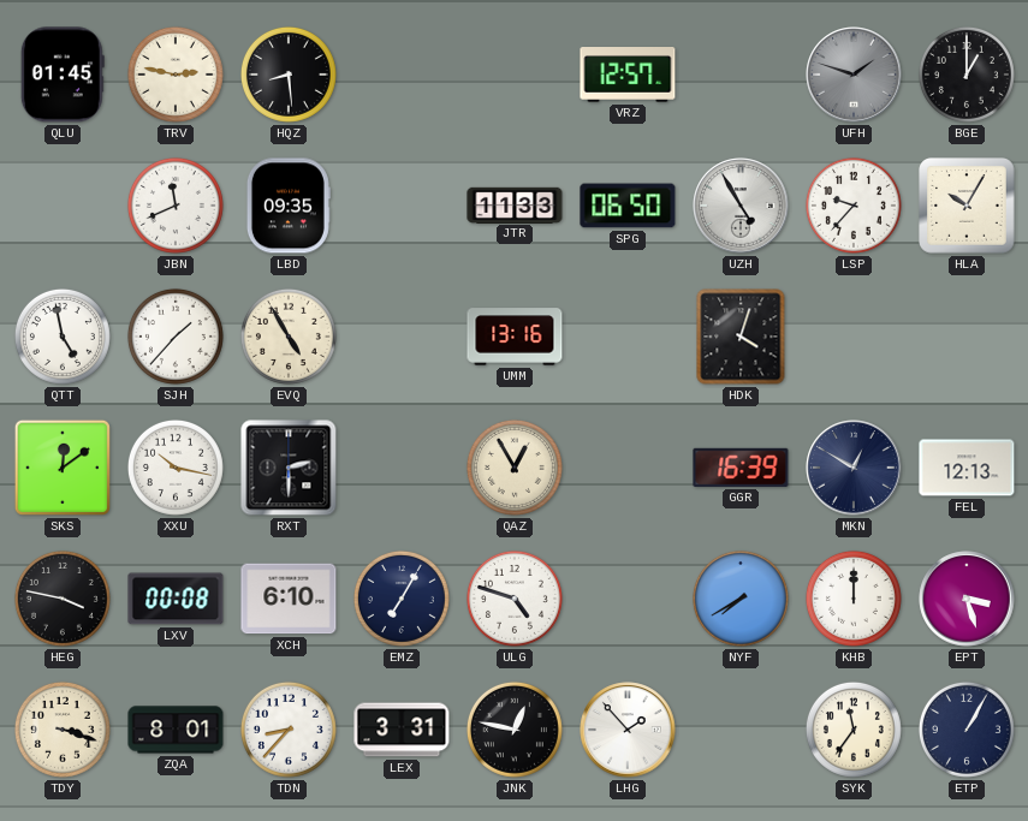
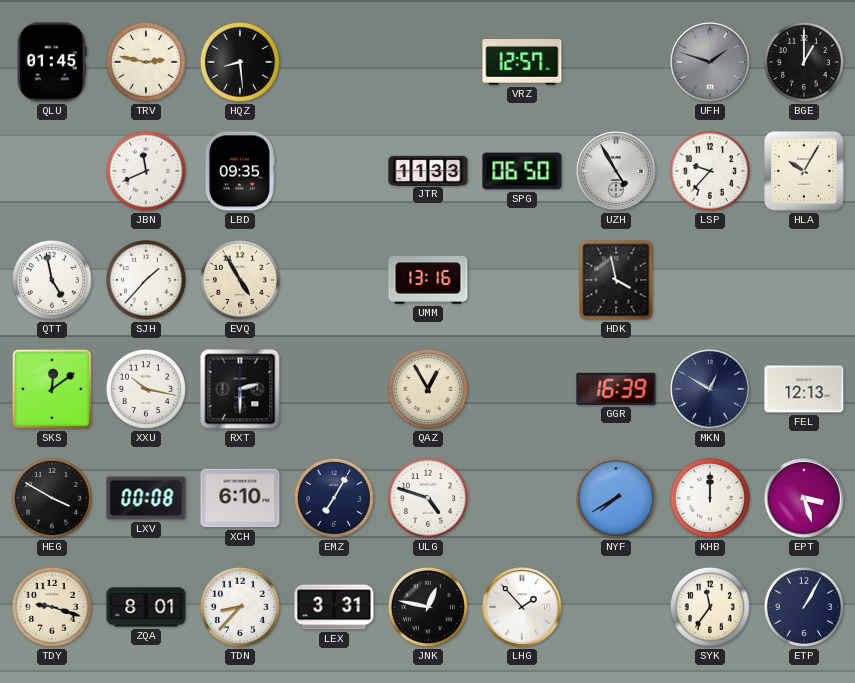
HDK: 4:03 -> 3:58 (616, 280)
HEG: 3:47 -> 3:50 (52, 498)
TDY: 3:18 -> 9:18 (52, 607)
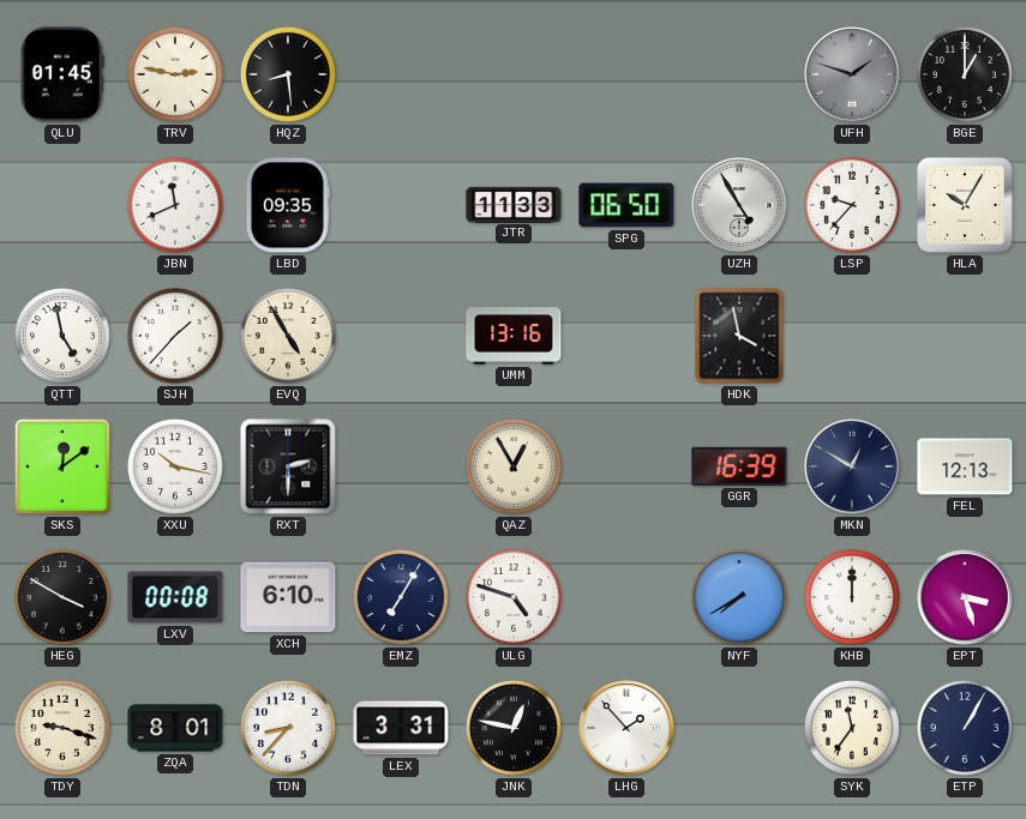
VRZ: 12:57 -> none (522, 63)
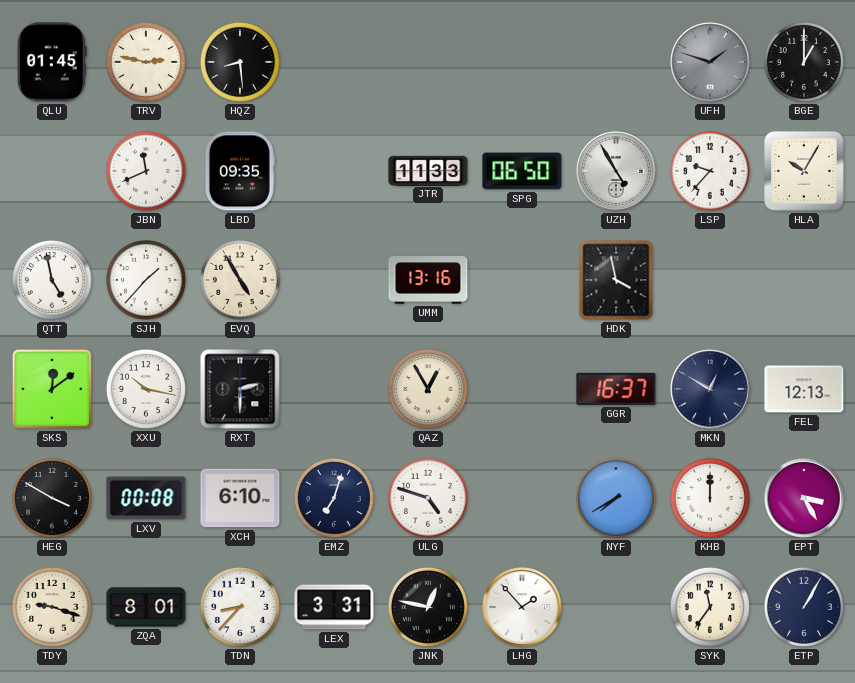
GGR: 16:39 -> 16:37 (616, 389)
EMZ: 7:05 -> 7:03 (334, 498)
EPT: 3:27 -> 3:25 (804, 498)
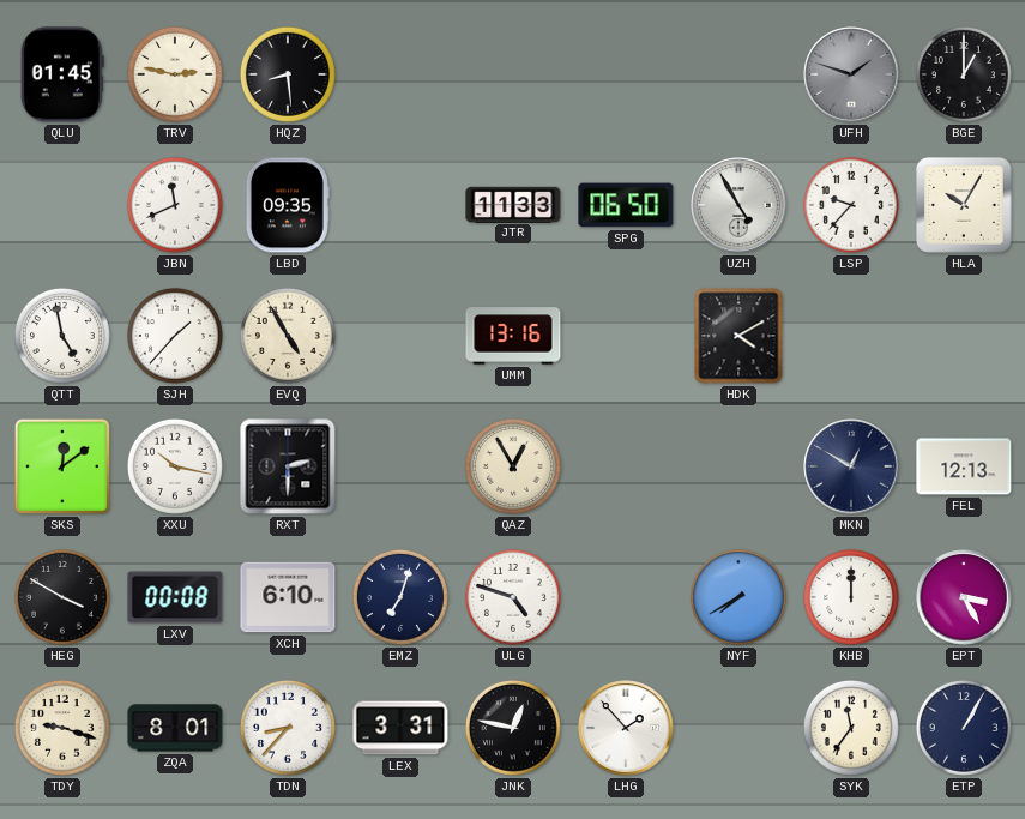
HDK: 3:58 -> 4:10 (738, 336)
GGR: 16:37 -> none (616, 389)
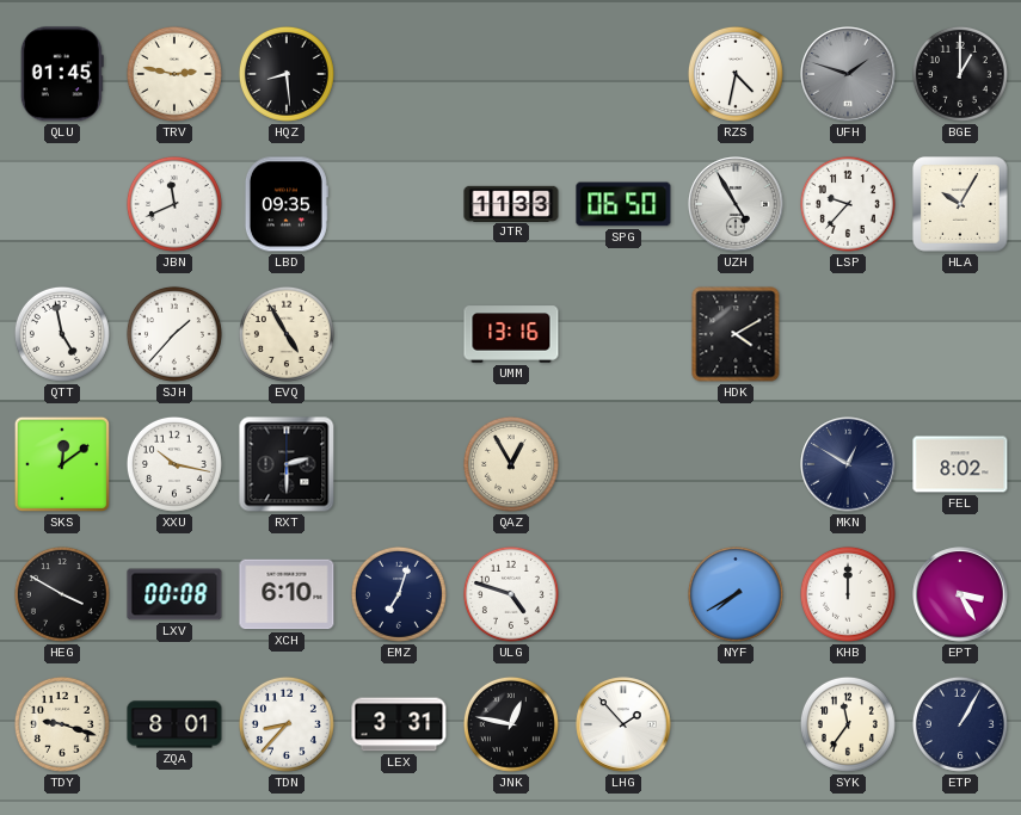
RZS: none -> 4:32 (736, 74)
FEL: 12:13 -> 8:02 (960, 464)
